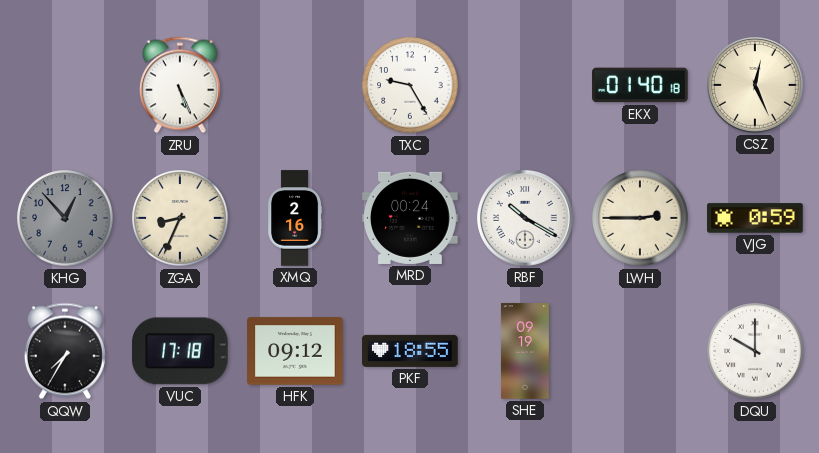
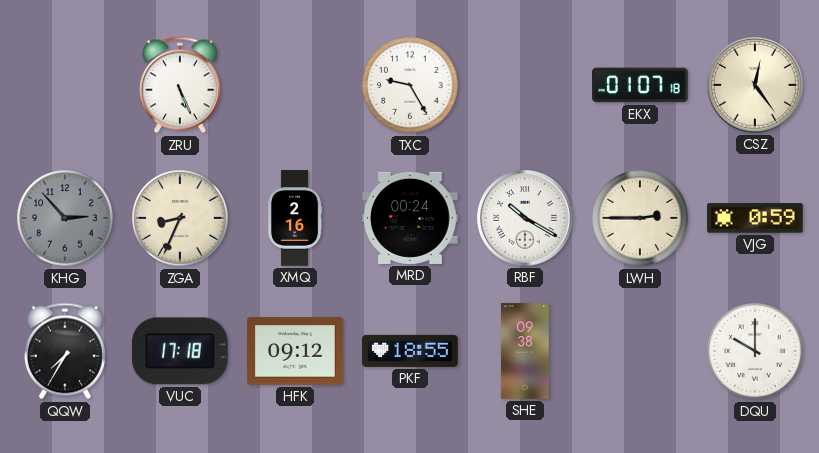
EKX: 01:40 -> 01:07 (640, 85)
CSZ: 12:26 -> 12:24 (756, 86)
KHG: 12:53 -> 2:53 (65, 218)
SHE: 09:19 -> 09:38 (525, 351)
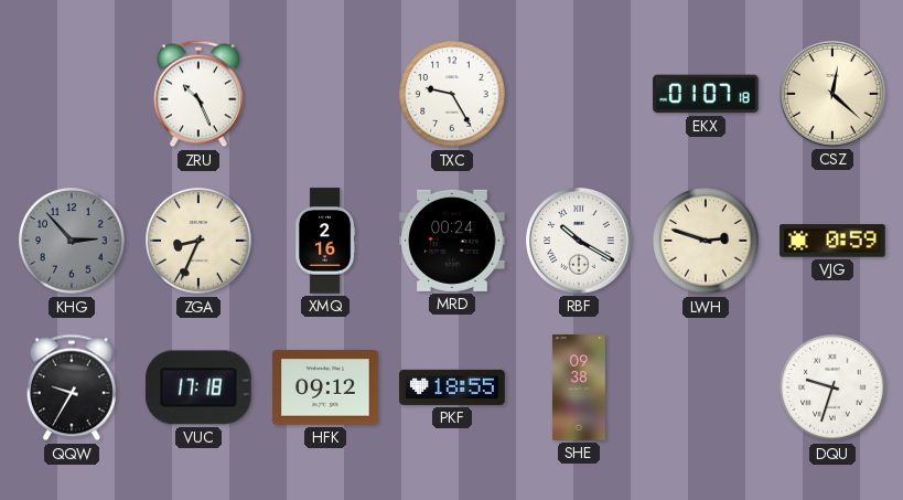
ZRU: 5:26 -> 10:26 (198, 94)
CSZ: 12:24 -> 12:22 (834, 95)
LWH: 2:45 -> 2:48 (706, 241)
QQW: 7:35 -> 9:35 (72, 387)
DQU: 10:00 -> 9:33 (832, 387)
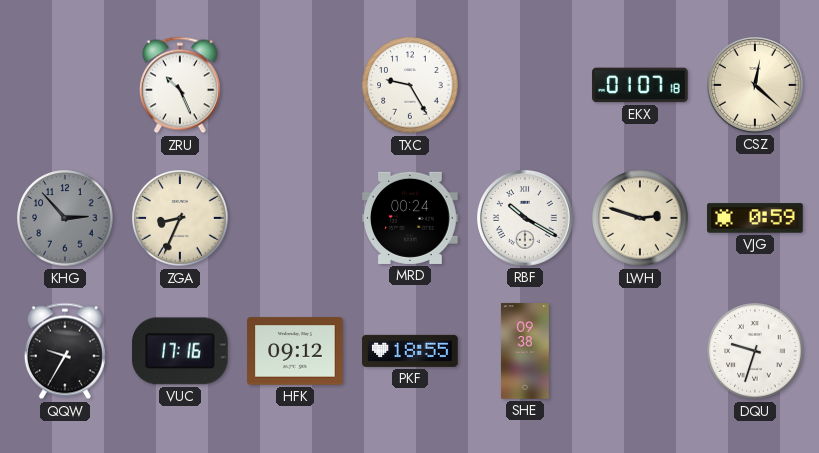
XMQ: 2:16 -> none (325, 241)
VUC: 17:18 -> 17:16 (181, 351)
